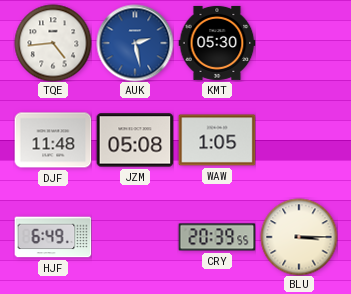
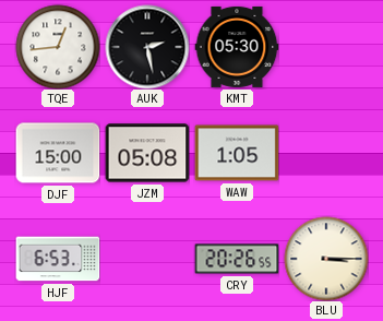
TQE: 4:44 -> 12:44 (58, 47)
AUK dial: blue -> black (147, 47)
DJF: 11:48 -> 15:00 (58, 153)
HJF: 6:49 -> 6:53 (58, 259)
CRY: 20:39 -> 20:26 (237, 259)
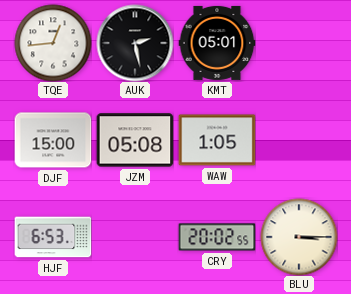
KMT: 05:30 -> 05:01 (217, 43)
CRY: 20:26 -> 20:02 (217, 237)
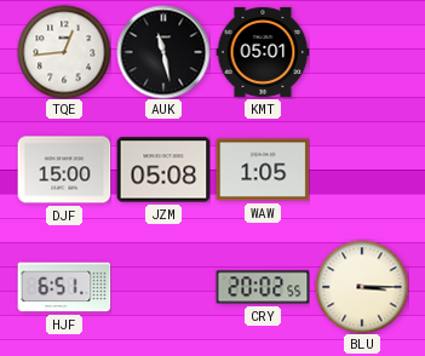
AUK: 2:28 -> 11:28 (163, 52)
HJF: 6:53 -> 6:51 (64, 287)
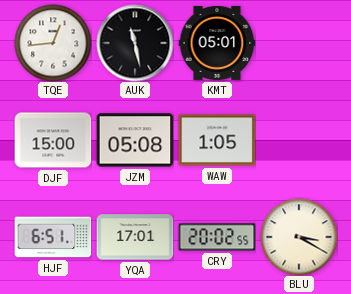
YQA: none -> 17:01 (135, 237)
BLU: 3:15 -> 3:20 (299, 237)
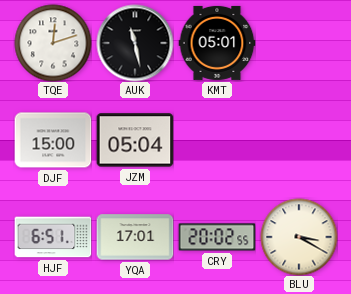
TQE: 12:44 -> 12:12 (53, 43)
JZM: 05:08 -> 05:04 (135, 140)
WAW: 1:05 -> none (217, 140)
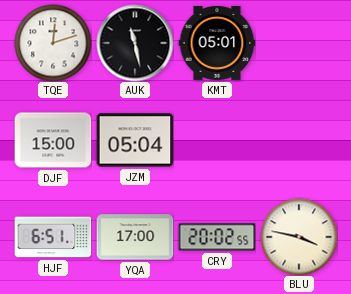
YQA: 17:01 -> 17:00 (135, 237)
BLU: 3:20 -> 3:47 (299, 237)
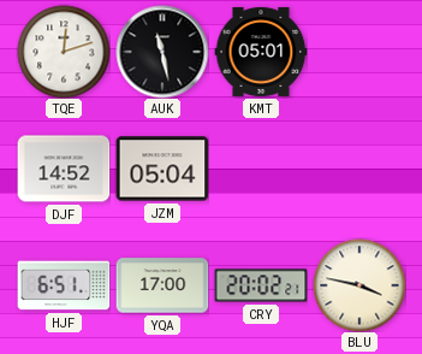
DJF: 15:00 -> 14:52 (64, 169)
CRY: 20:02:55 -> 20:02:21 (261, 285)
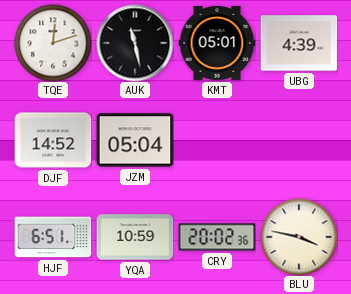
UBG: none -> 4:39 (299, 43)
YQA: 17:00 -> 10:59 (135, 237)
CRY: 20:02:21 -> 20:02:36 (217, 237)
